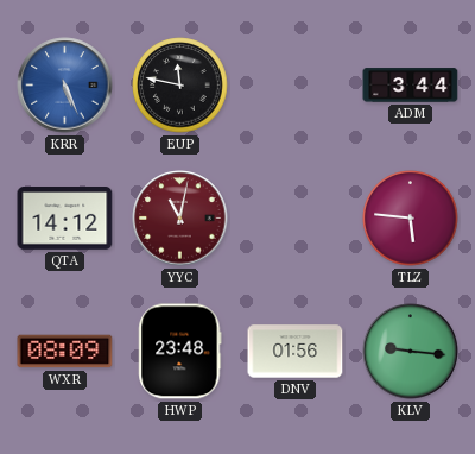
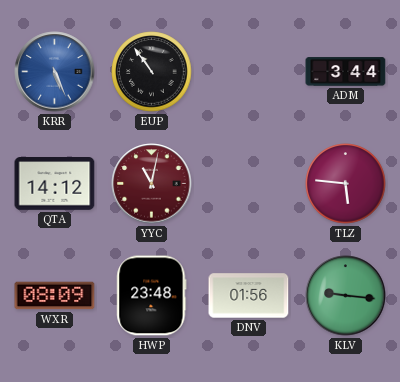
EUP: 11:47 -> 10:54 (152, 72)
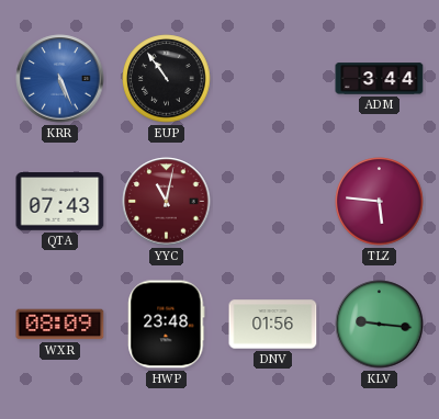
QTA: 14:12 -> 07:43 (60, 202)
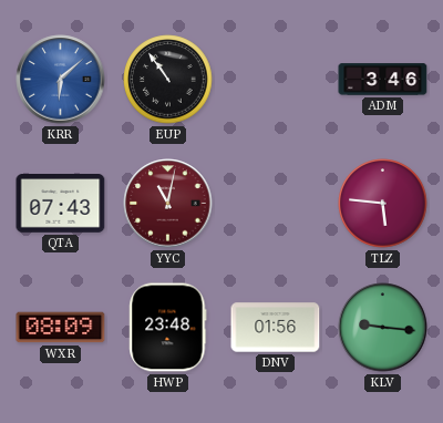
KRR: 5:26 -> 6:08 (61, 80)
ADM: 3:44 -> 3:46 (383, 80)
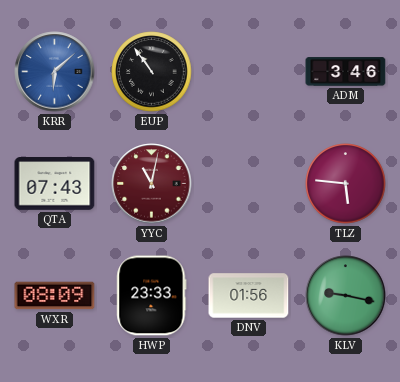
HWP: 23:48 -> 23:33 (152, 296)
KLV: 9:16 -> 9:17 (346, 296)
